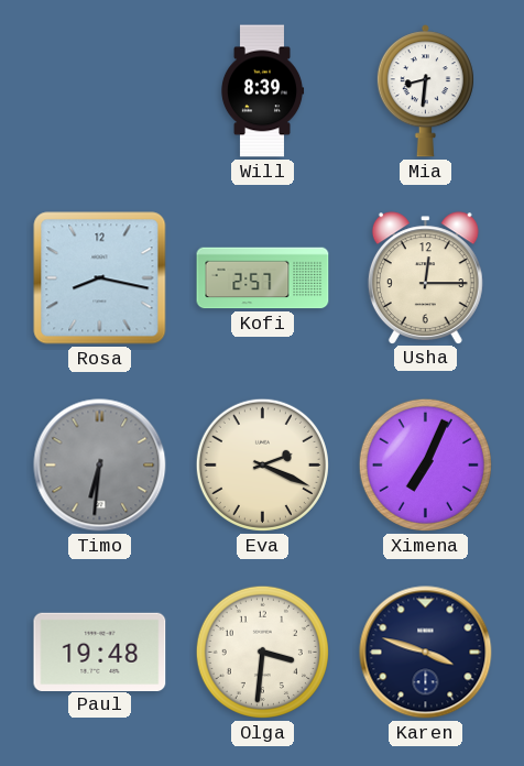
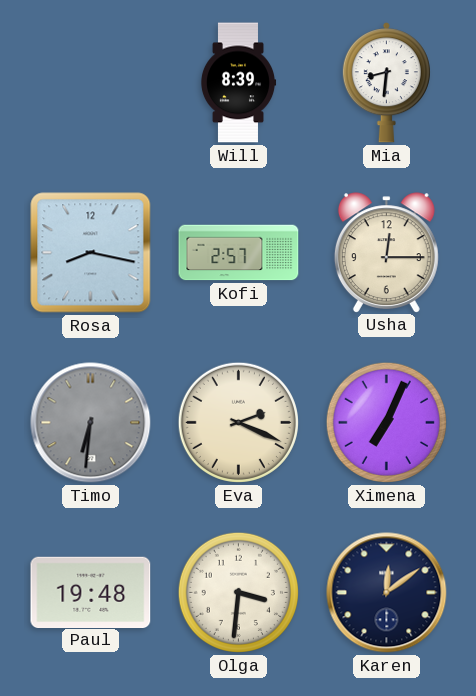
Karen: 3:48 -> 12:09 (387, 593)
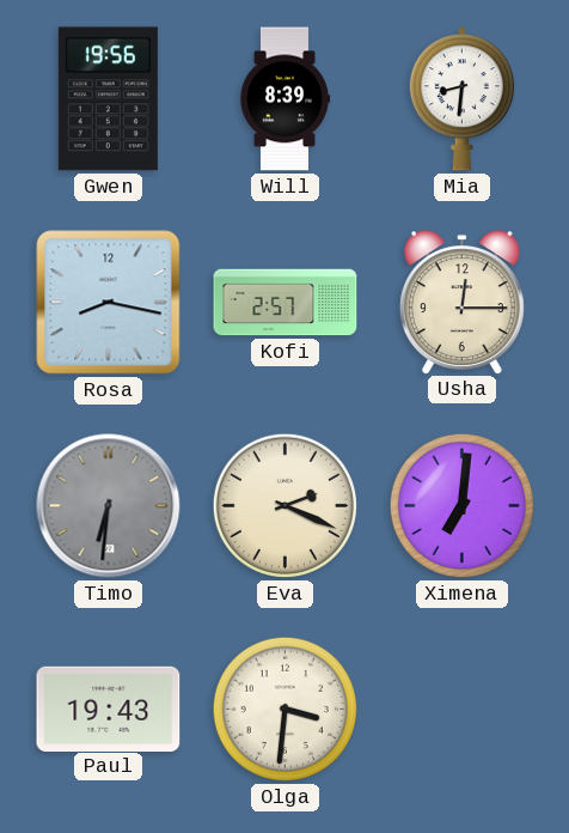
Gwen: none -> 19:56 (108, 99)
Ximena: 7:04 -> 7:01 (461, 505)
Paul: 19:48 -> 19:43 (109, 709)
Karen: 12:09 -> none (387, 593)
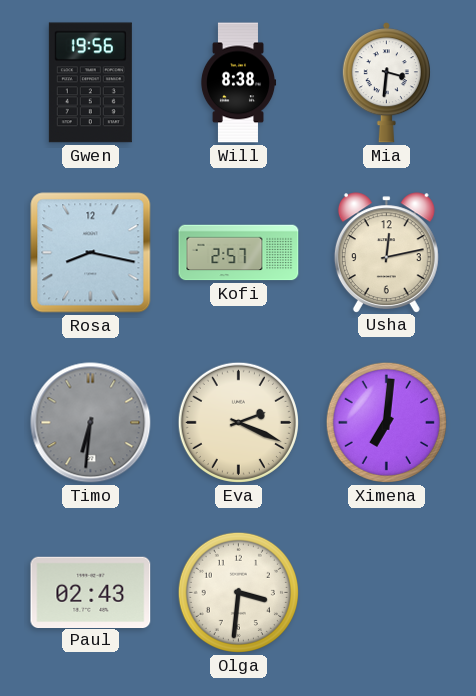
Will: 8:39 -> 8:38 (238, 83)
Mia: 8:31 -> 3:31 (386, 83)
Usha: 12:15 -> 12:13 (386, 252)
Paul: 19:43 -> 02:43 (91, 592)
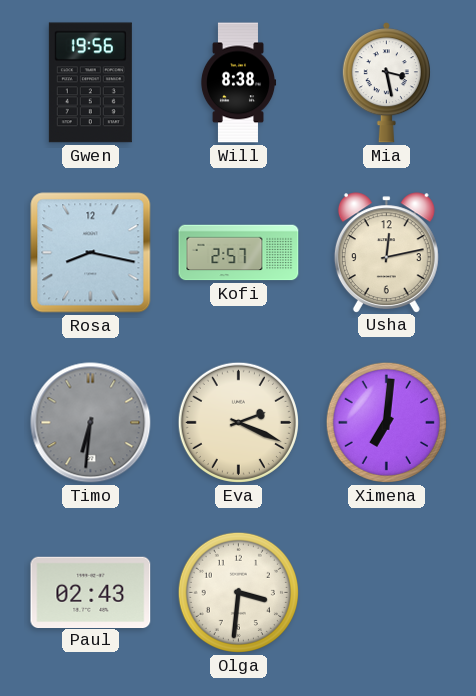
Mia: 3:31 -> 3:28 (386, 83)
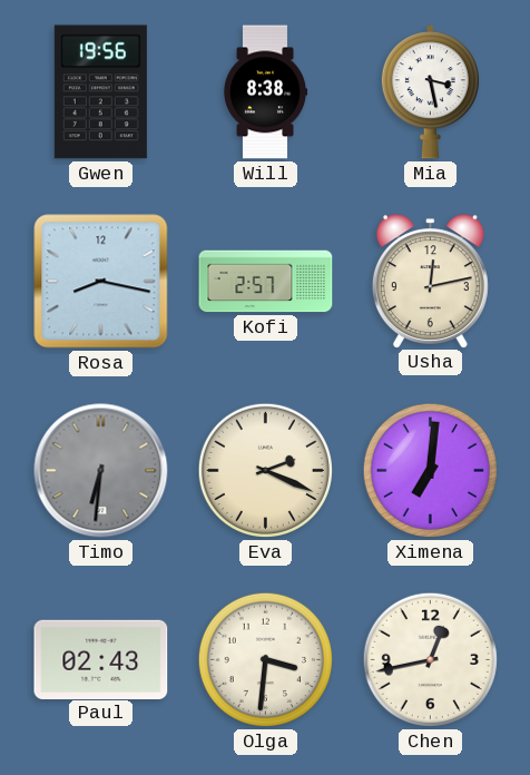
Chen: none -> 12:43 (430, 659)
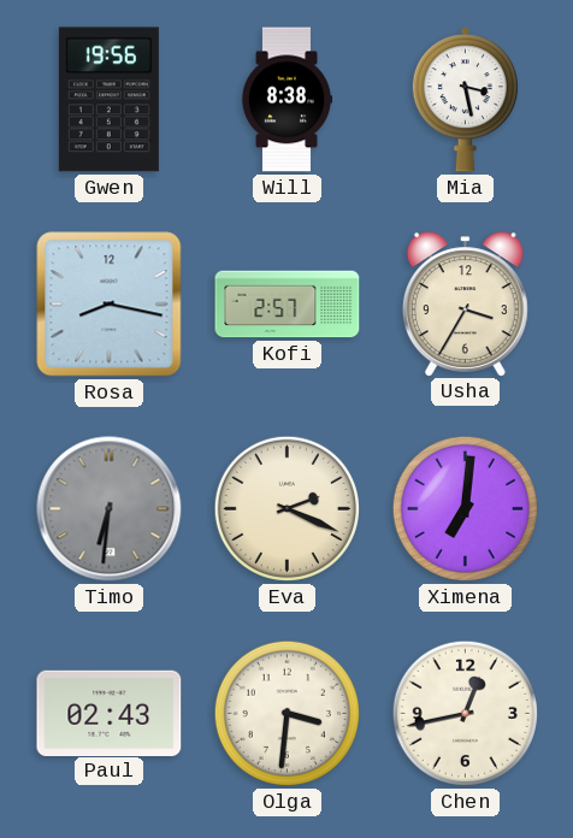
Usha: 12:13 -> 3:35 (465, 303)
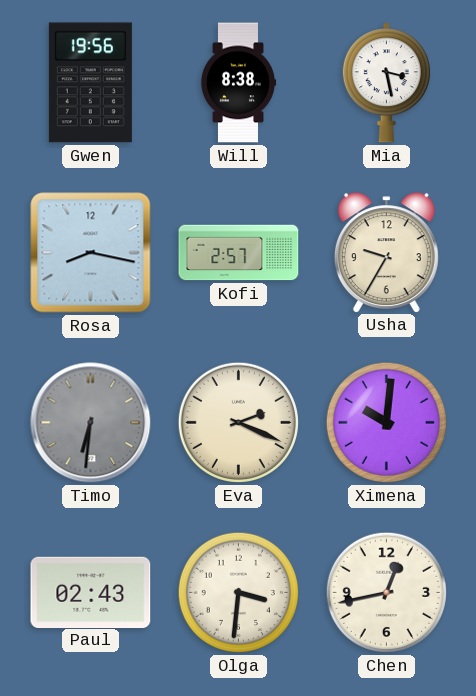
Usha: 3:35 -> 9:35 (386, 252)
Ximena: 7:01 -> 10:01 (386, 422)
